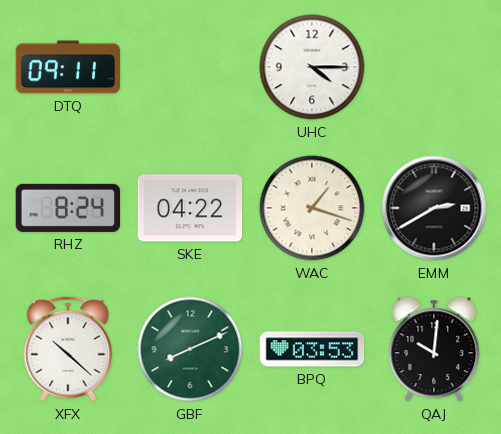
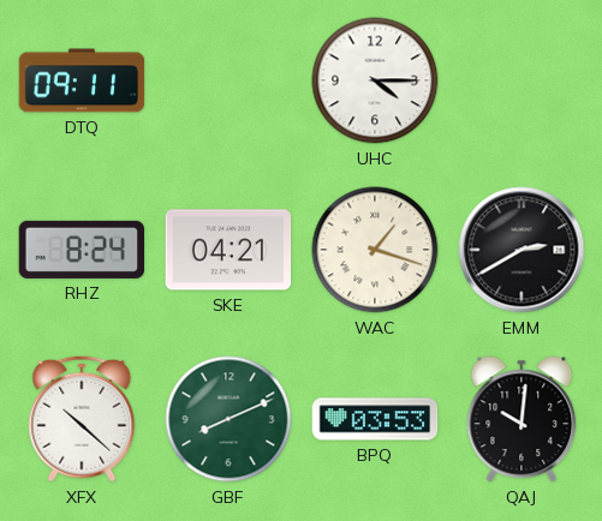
SKE: 04:22 -> 04:21 (228, 250)
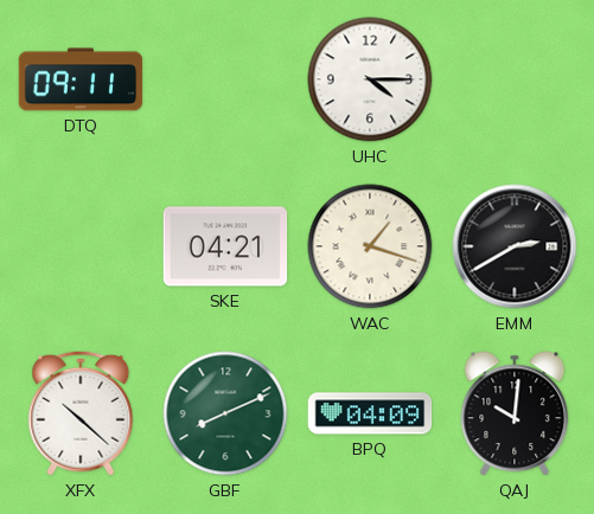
RHZ: 8:24 -> none (82, 250)
BPQ: 03:53 -> 04:09 (370, 413)
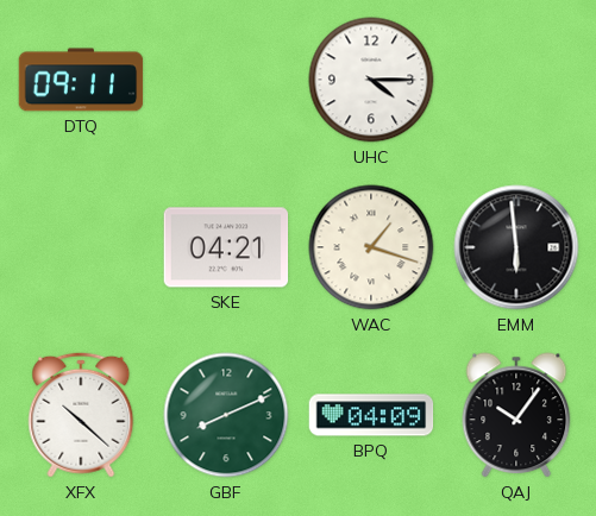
EMM: 2:40 -> 5:59 (516, 247)
QAJ: 10:01 -> 10:06 (516, 415)
